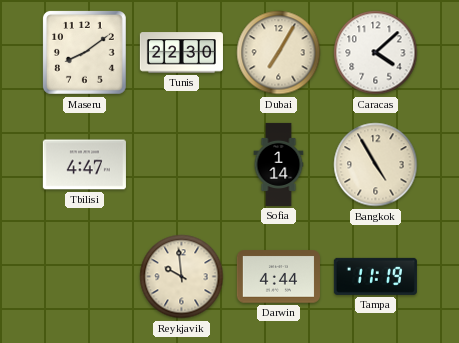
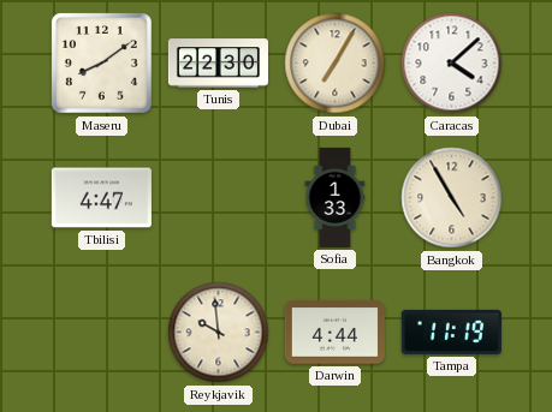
Sofia: 1:14 -> 1:33 (336, 197)
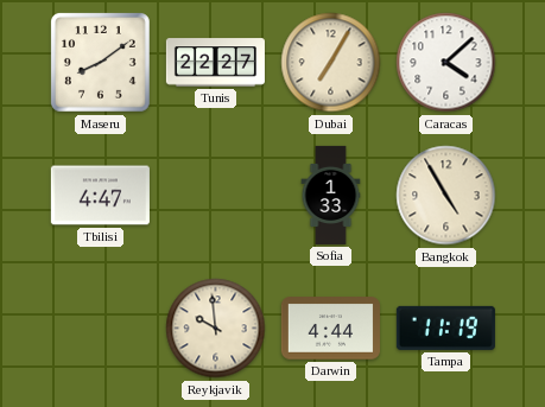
Tunis: 22:30 -> 22:27 (215, 63)
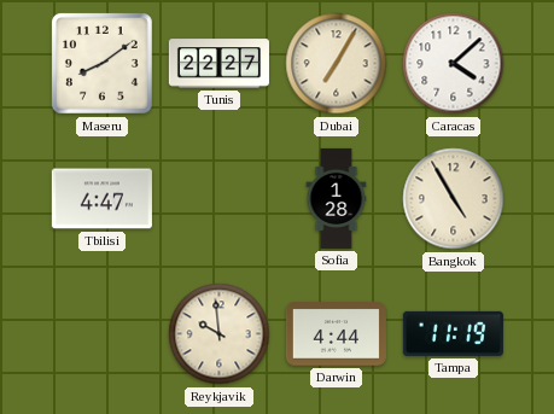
Sofia: 1:33 -> 1:28 (337, 198)
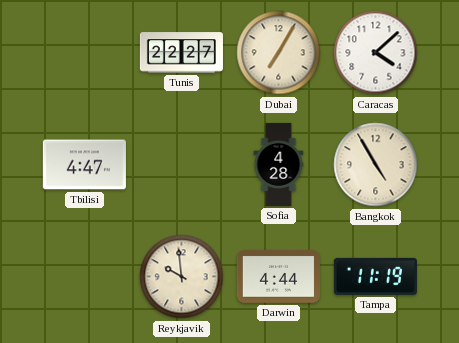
Maseru: 8:09 -> none (101, 63)
Sofia: 1:28 -> 4:28 (279, 164)
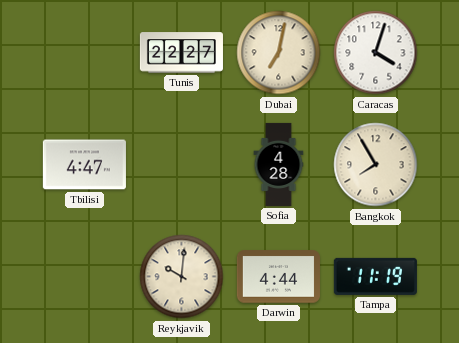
Dubai: 7:05 -> 7:02 (279, 53)
Caracas: 4:08 -> 4:03 (376, 53)
Bangkok: 4:55 -> 7:55 (376, 165)
Reykjavik: 9:59 -> 10:01 (182, 277)
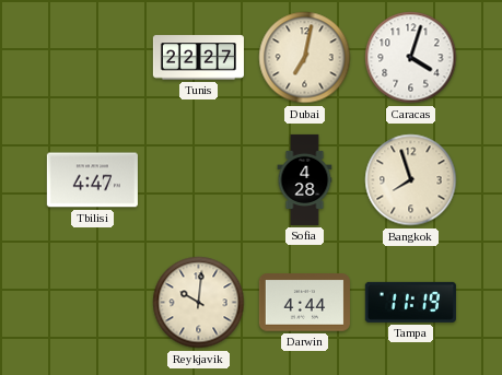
Bangkok: 7:55 -> 7:57 (411, 180)
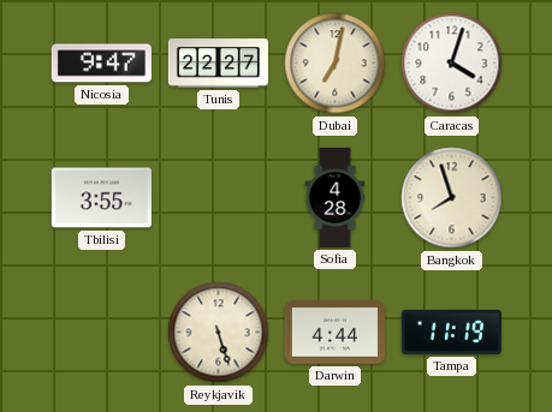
Nicosia: none -> 9:47 (101, 64)
Tbilisi: 4:47 -> 3:55 (101, 198)
Reykjavik: 10:01 -> 5:27 (219, 333)
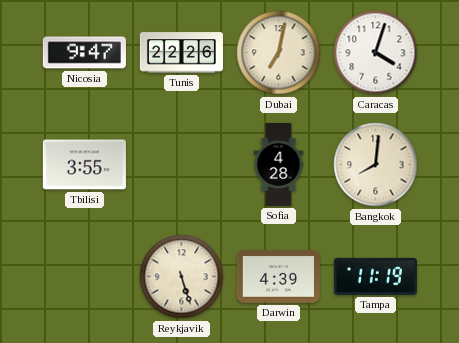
Tunis: 22:27 -> 22:26 (181, 53)
Bangkok: 7:57 -> 8:01 (376, 165)
Darwin: 4:44 -> 4:39 (278, 277)
